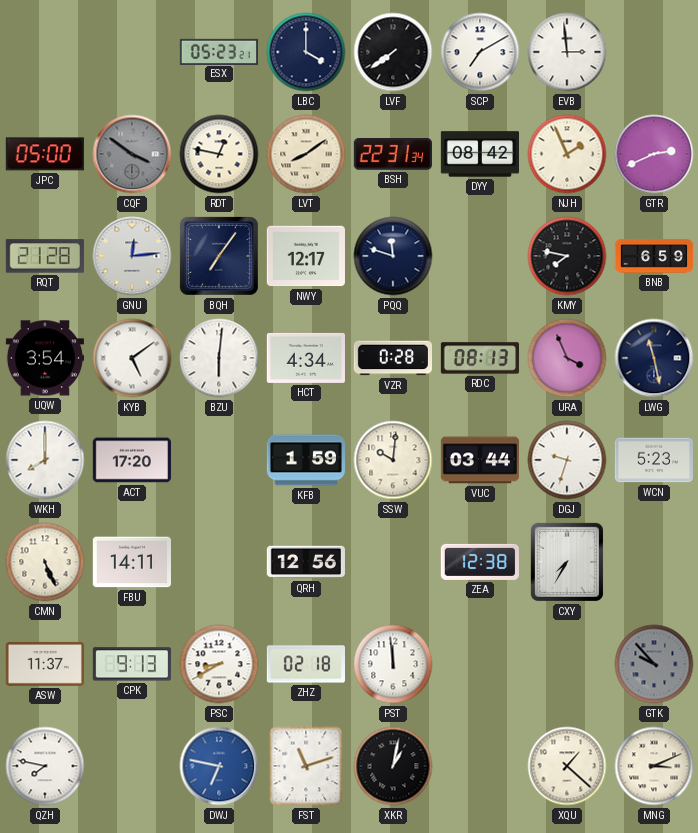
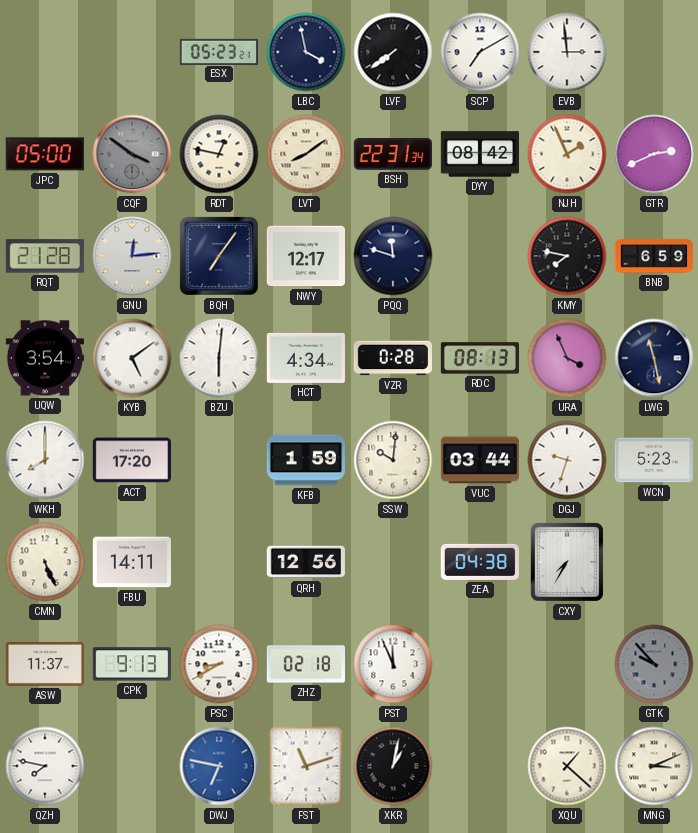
LBC: 4:00 -> 3:58 (306, 52)
ZEA: 12:38 -> 04:38 (480, 562)
PST: 11:59 -> 11:56 (393, 664)
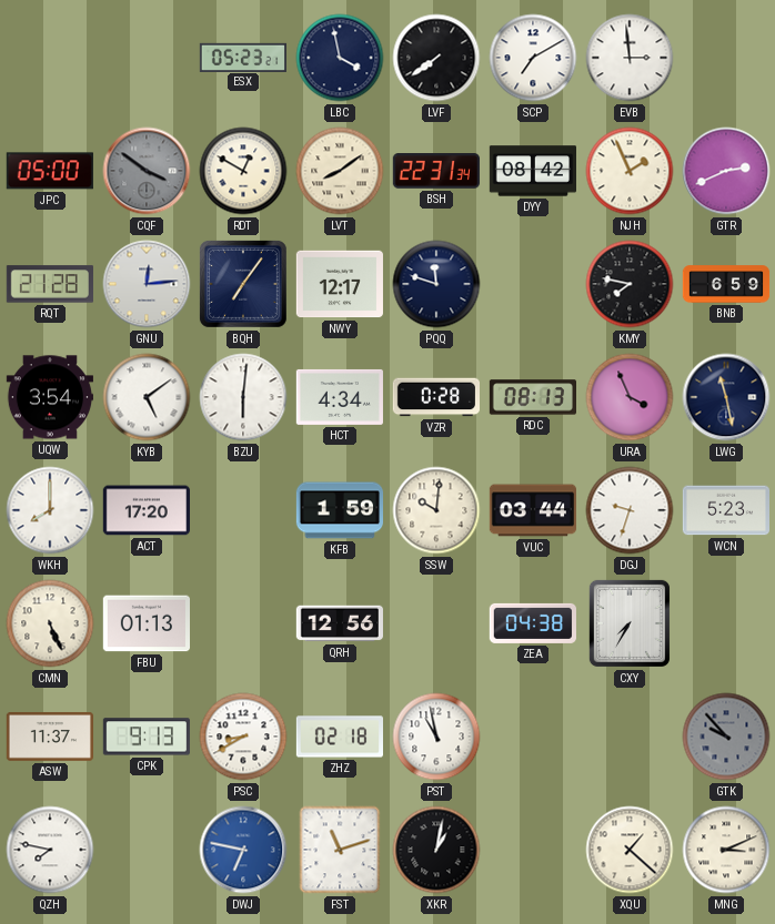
RDT: 12:47 -> 12:50 (243, 171)
FBU: 14:11 -> 01:13 (145, 623)
PST: 11:56 -> 10:58 (436, 737)
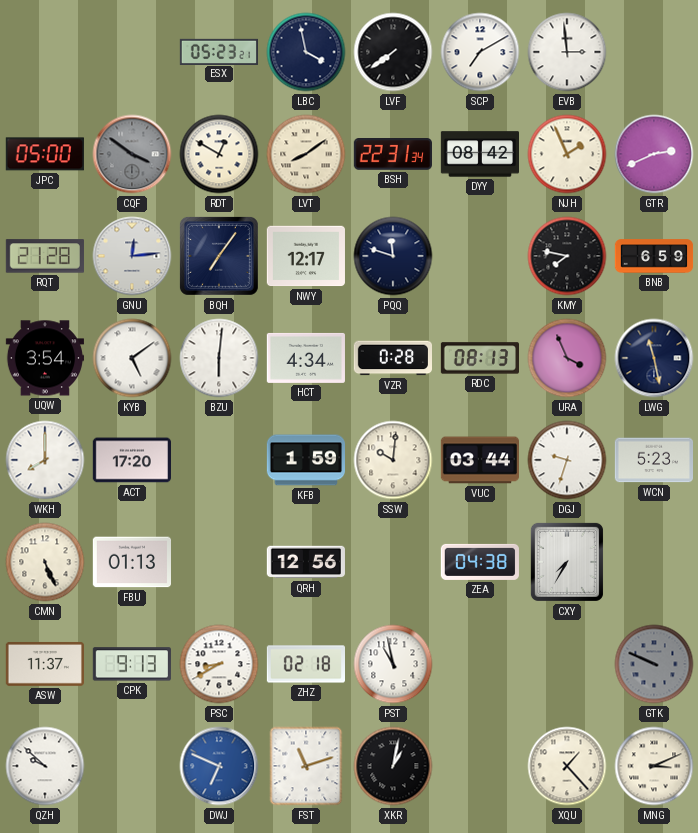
GTK: 9:53 -> 9:49 (654, 664)
QZH: 7:47 -> 9:52 (45, 766)
DWJ: 6:47 -> 6:49 (219, 766)
XQU: 1:22 -> 1:23 (567, 766)
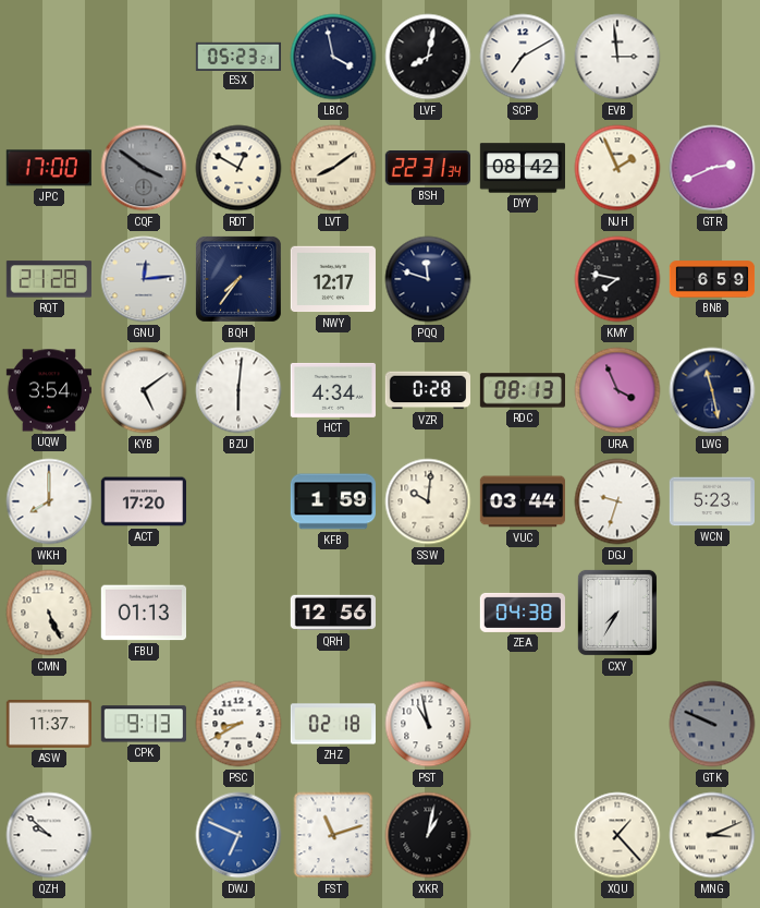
LVF: 7:39 -> 8:02 (428, 57)
JPC: 05:00 -> 17:00 (49, 168)
BQH: 7:06 -> 7:36 (238, 279)
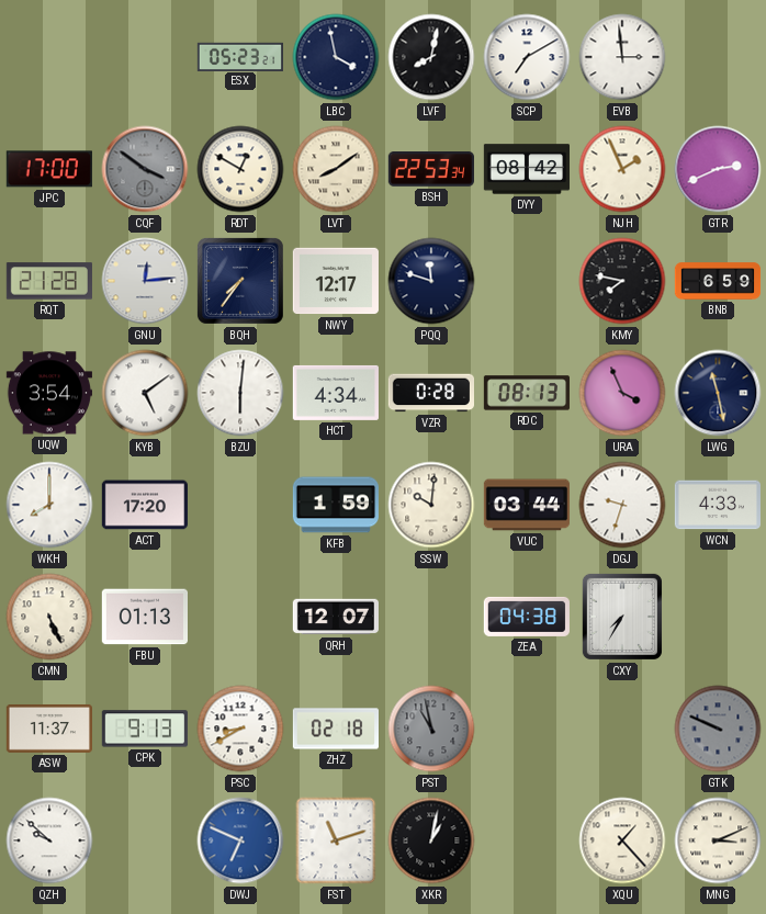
BSH: 22:31 -> 22:53 (431, 169)
WCN: 5:23 -> 4:33 (717, 505)
QRH: 12:56 -> 12:07 (336, 617)
PST dial: white -> grey (431, 729)
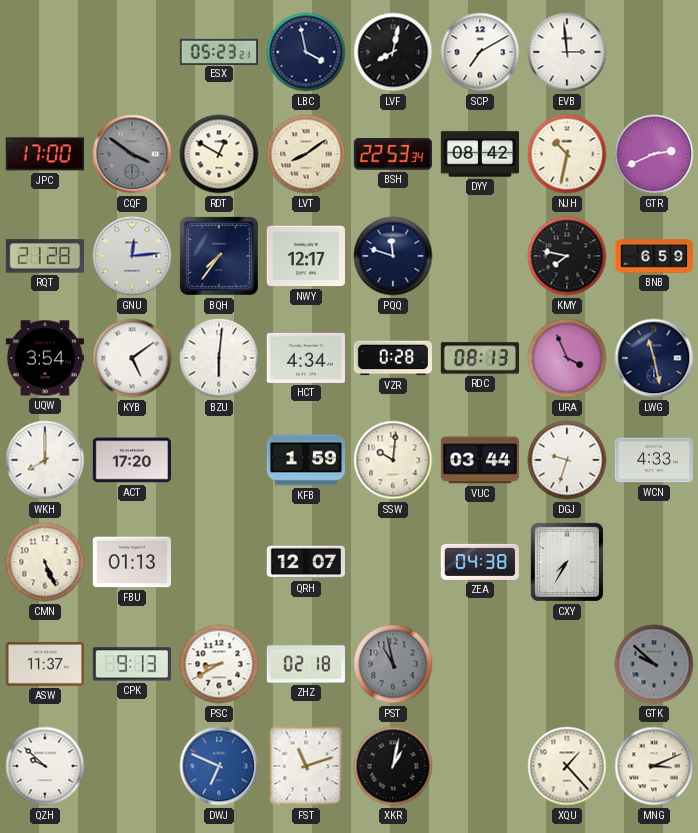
NJH: 1:56 -> 10:32 (567, 154)
GTK: 9:49 -> 9:52 (654, 664)
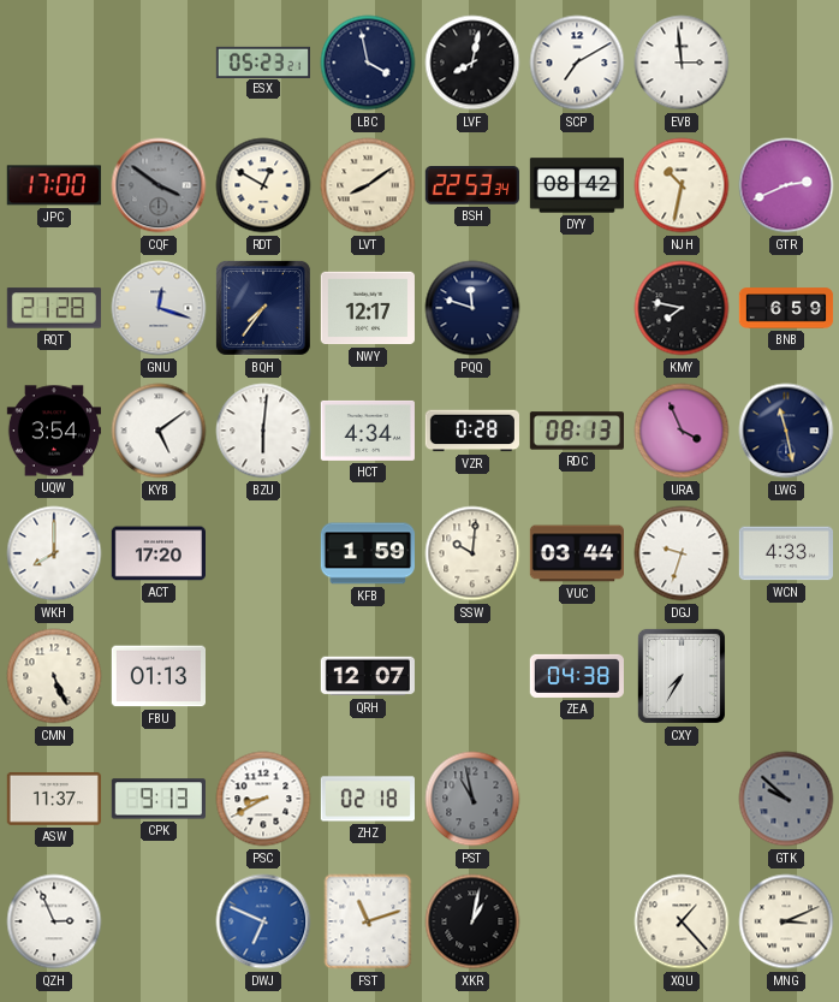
GNU: 12:14 -> 12:18 (159, 308)
QZH: 9:52 -> 2:56 (54, 921)
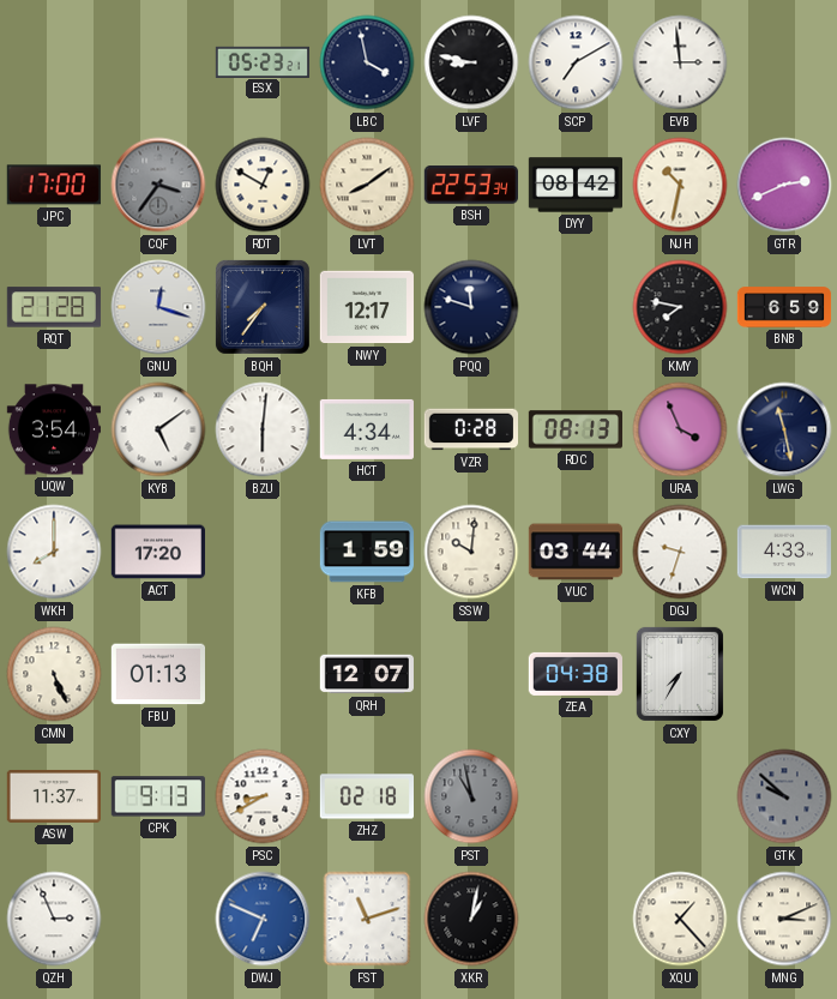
LVF: 8:02 -> 8:47 (471, 62)
CQF: 3:51 -> 3:36 (158, 185)
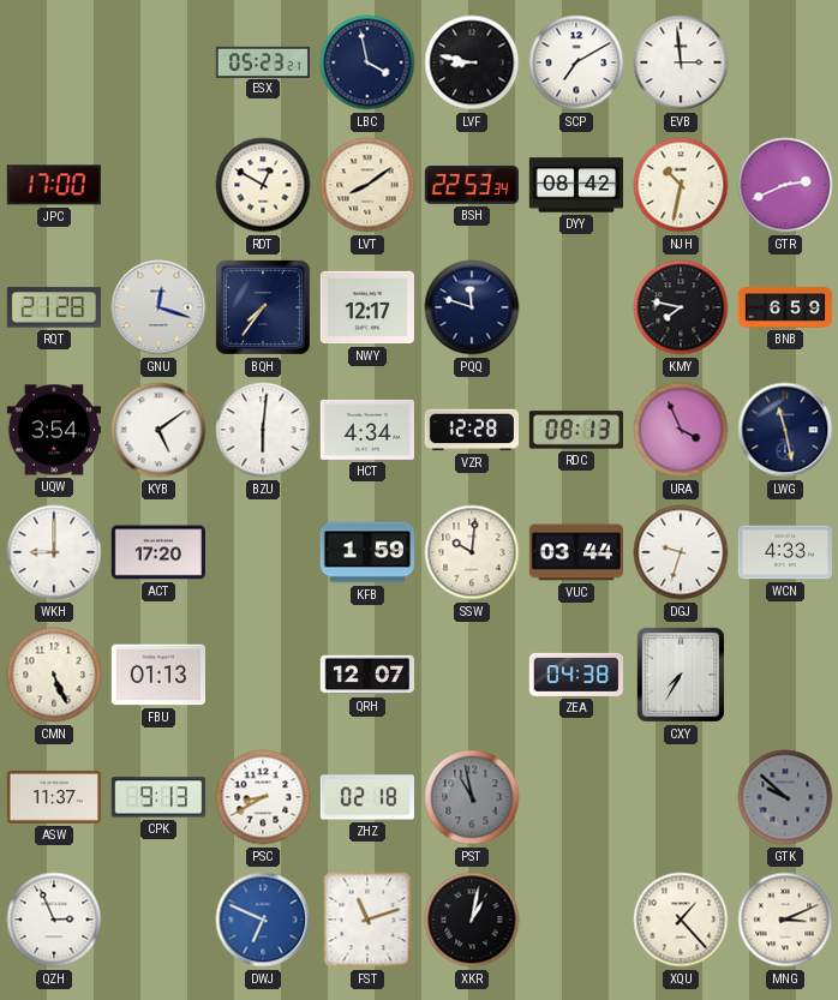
CQF: 3:36 -> none (158, 185)
VZR: 0:28 -> 12:28 (471, 430)
WKH: 8:00 -> 9:00 (54, 552)
